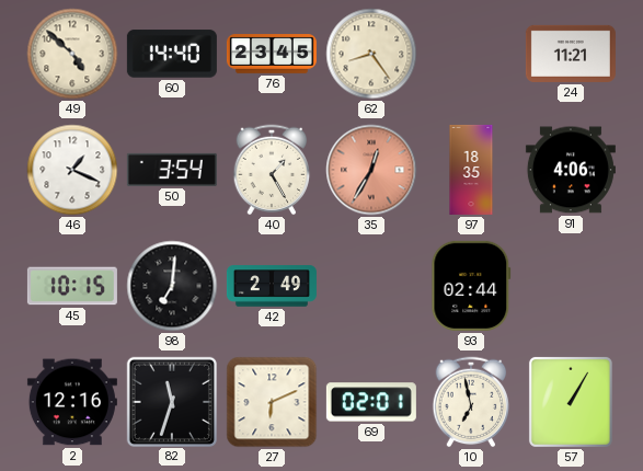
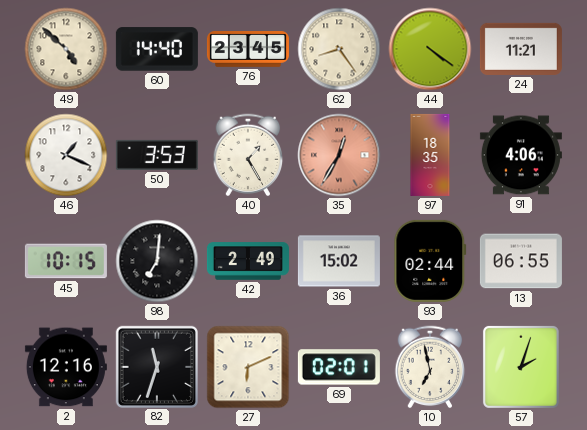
44: none -> 4:21 (430, 49)
50: 3:54 -> 3:53 (157, 155)
36: none -> 15:02 (339, 261)
13: none -> 06:55 (521, 261)
57: 1:05 -> 2:03 (521, 367)
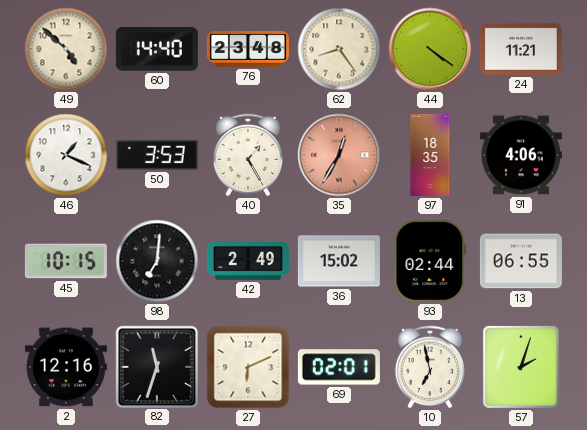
76: 23:45 -> 23:48 (248, 49)
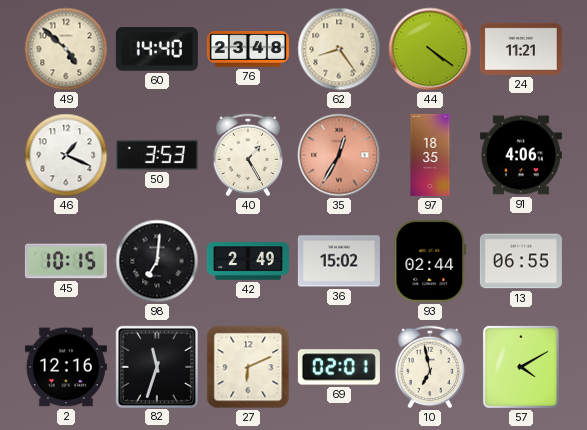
57: 2:03 -> 4:10 (521, 367)
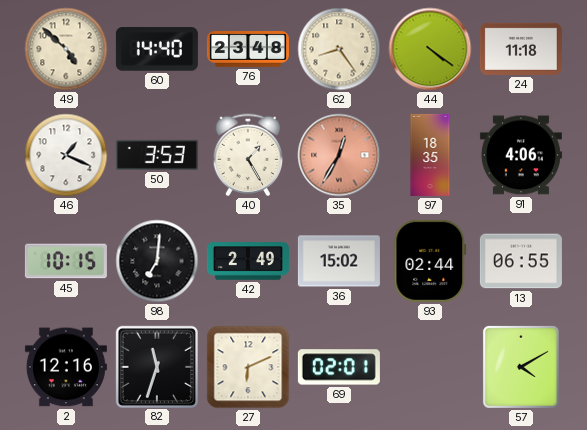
24: 11:21 -> 11:18 (521, 49)
10: 6:58 -> none (430, 367)
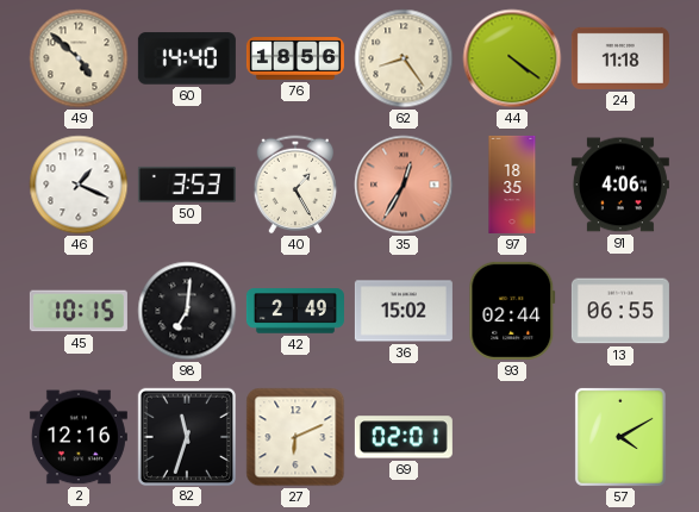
76: 23:48 -> 18:56 (295, 58)
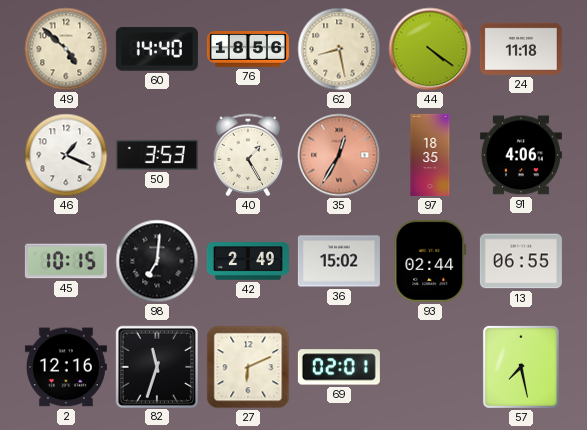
62: 8:24 -> 8:28 (339, 49)
57: 4:10 -> 7:28 (521, 367)
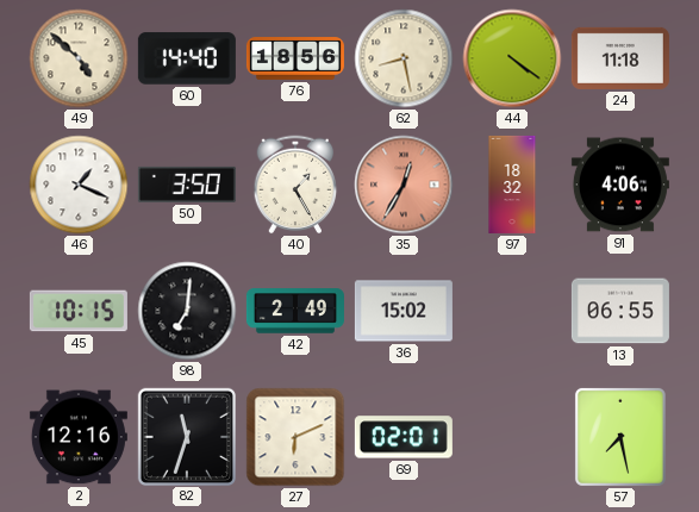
50: 3:53 -> 3:50 (187, 185)
97: 18:35 -> 18:32 (512, 185)
93: 02:44 -> none (430, 261)
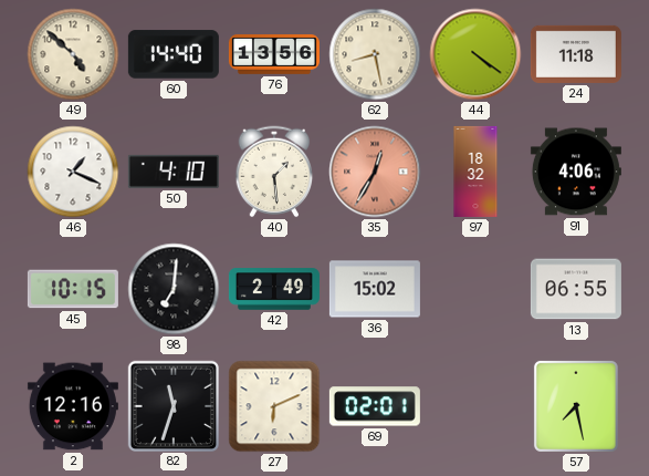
76: 18:56 -> 13:56 (274, 54)
50: 3:50 -> 4:10 (174, 172)
40: 1:25 -> 1:29 (274, 172)
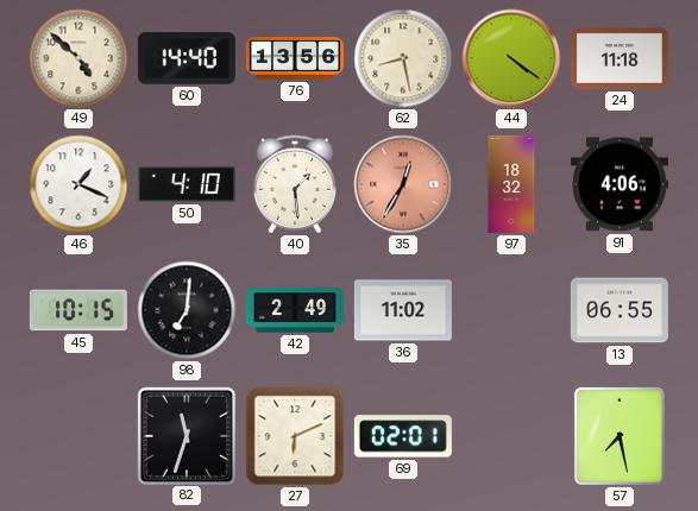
36: 15:02 -> 11:02 (403, 310)
2: 12:16 -> none (73, 406)
